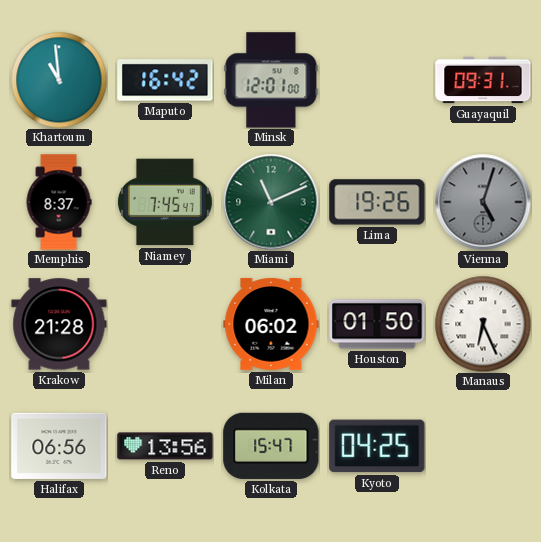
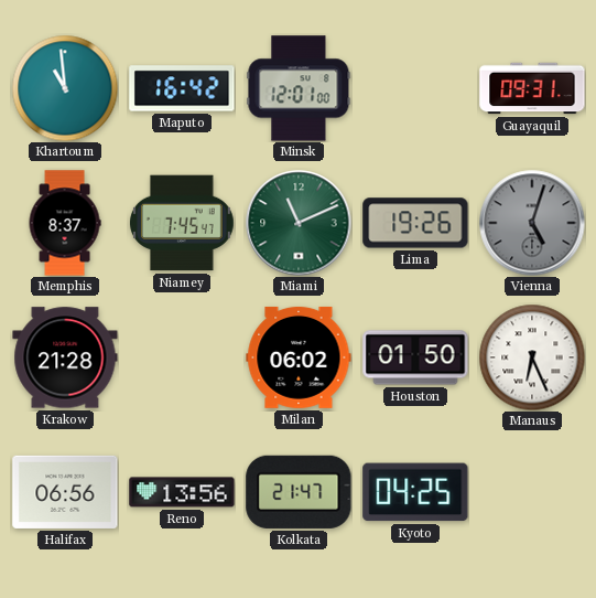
Kolkata: 15:47 -> 21:47 (299, 492)
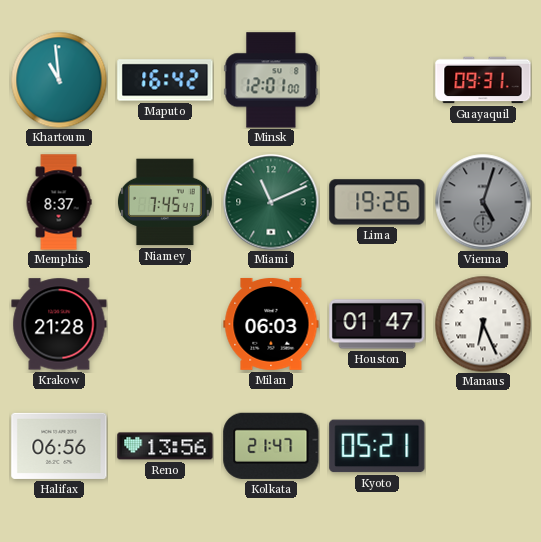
Milan: 06:02 -> 06:03 (271, 324)
Houston: 01:50 -> 01:47 (377, 324)
Kyoto: 04:25 -> 05:21 (377, 446)
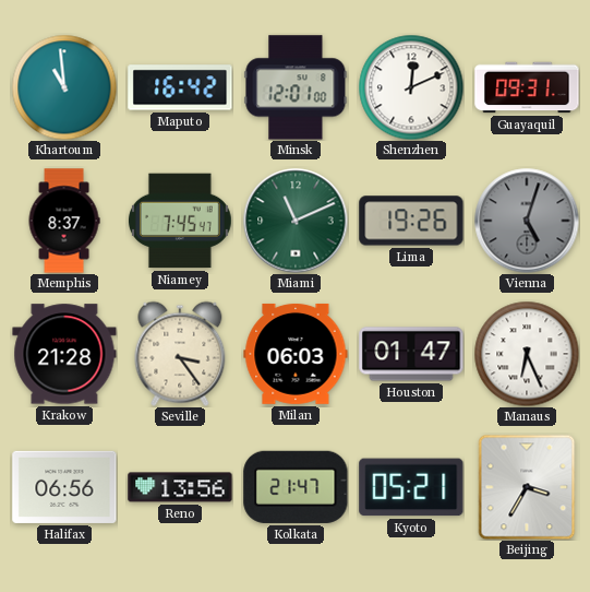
Shenzhen: none -> 12:11 (411, 87)
Seville: none -> 3:24 (180, 354)
Beijing: none -> 3:35 (527, 487)
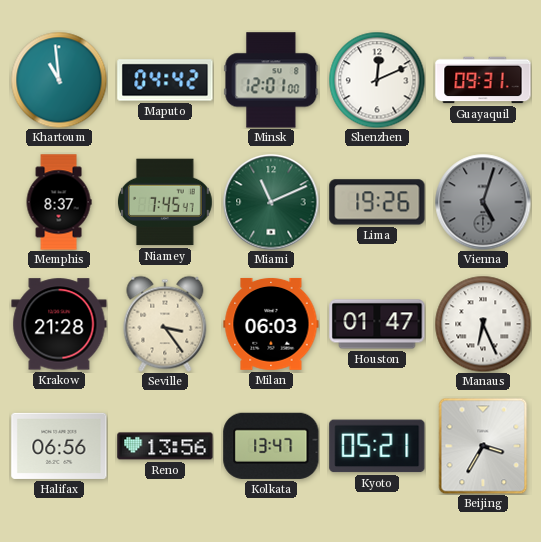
Maputo: 16:42 -> 04:42 (165, 80)
Kolkata: 21:47 -> 13:47 (271, 446)
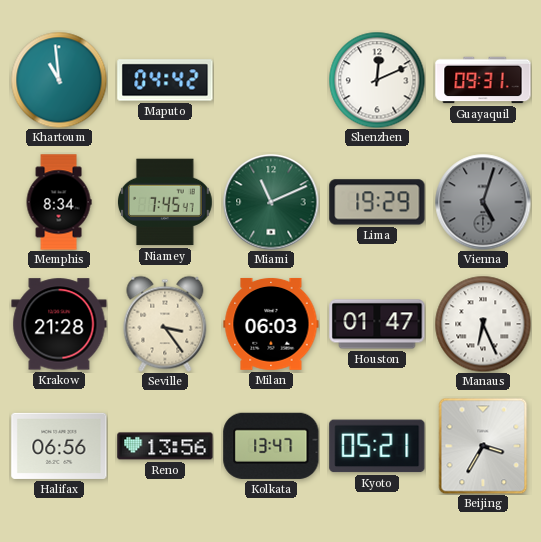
Minsk: 12:01 -> none (271, 80)
Memphis: 8:37 -> 8:34 (59, 202)
Lima: 19:26 -> 19:29 (377, 202)
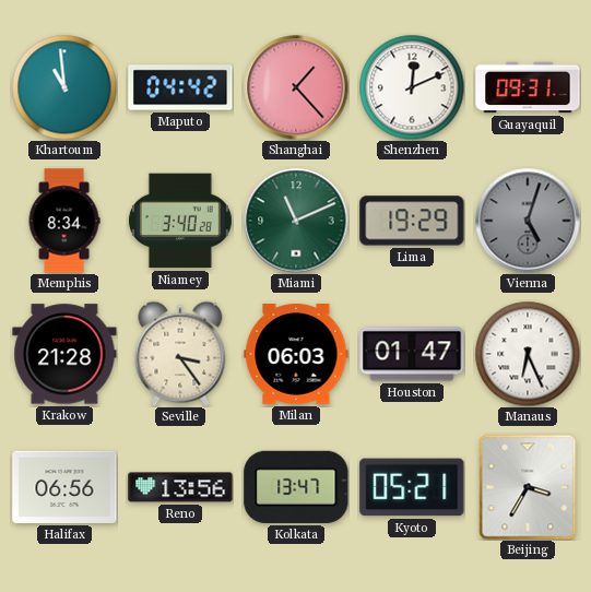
Shanghai: none -> 1:23 (296, 87)
Niamey: 7:45 -> 3:40 (180, 221)
